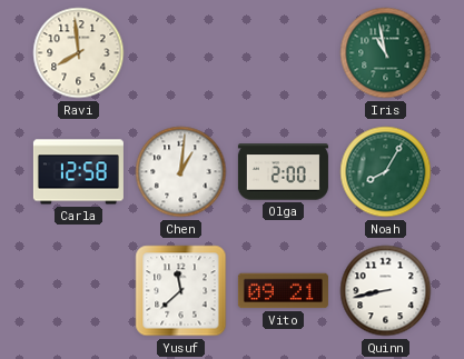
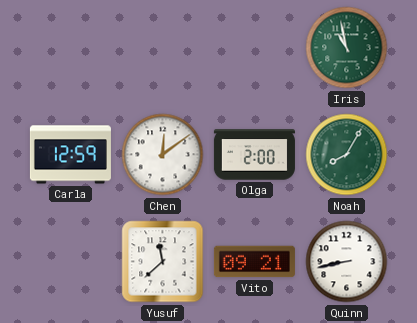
Ravi: 7:59 -> none (79, 53)
Carla: 12:58 -> 12:59 (70, 155)
Chen: 1:01 -> 12:09 (163, 155)
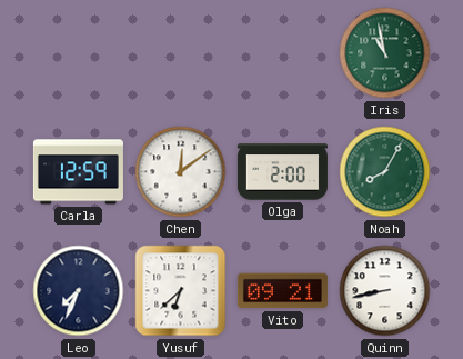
Leo: none -> 7:34 (79, 291)
Yusuf: 11:38 -> 6:38 (181, 291)
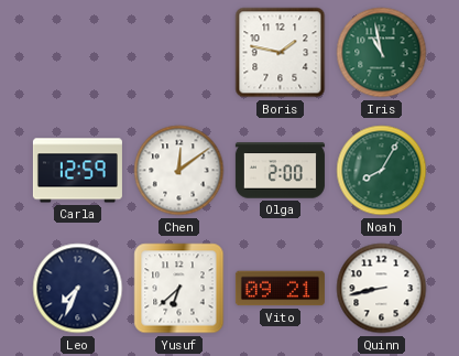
Boris: none -> 1:47 (281, 53)
